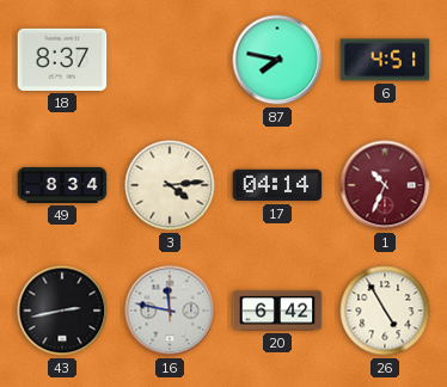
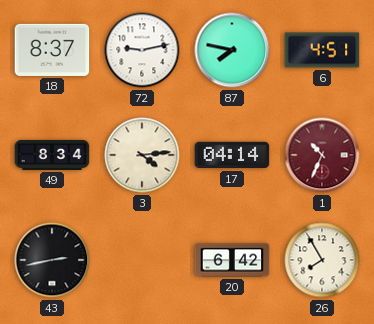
72: none -> 9:13 (142, 50)
16: 11:47 -> none (170, 311)
26: 4:55 -> 7:55 (322, 260)
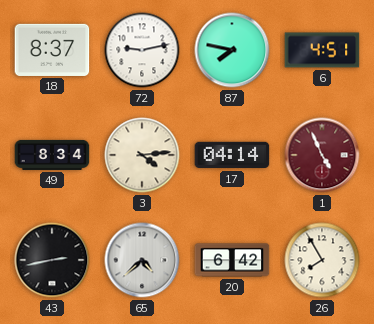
1: 10:34 -> 4:56 (322, 155)
65: none -> 4:38 (142, 260)
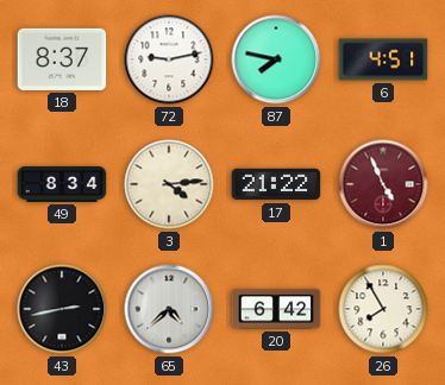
17: 04:14 -> 21:22 (276, 184)
